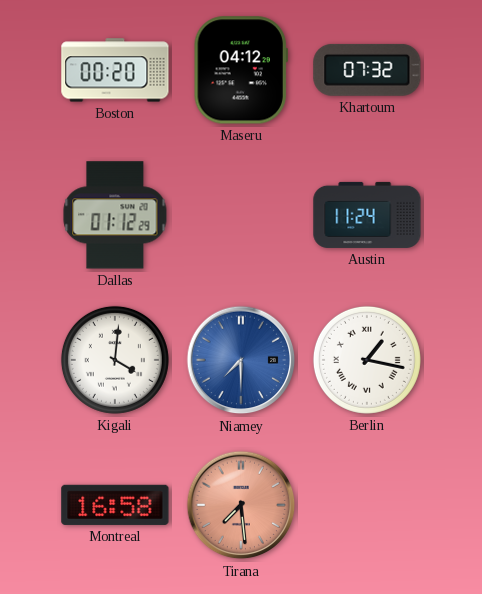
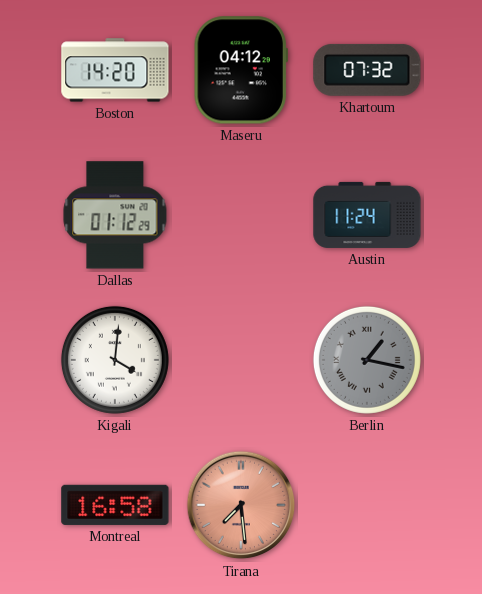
Boston: 00:20 -> 14:20 (115, 70)
Niamey: 7:30 -> none (241, 360)
Berlin dial: white -> grey (367, 360)
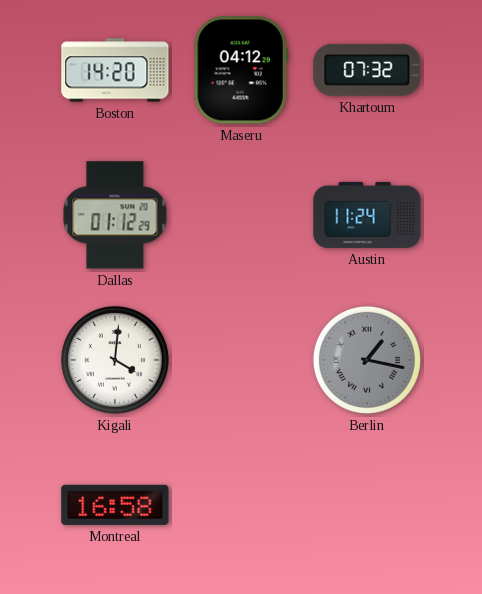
Tirana: 7:29 -> none (241, 505)
